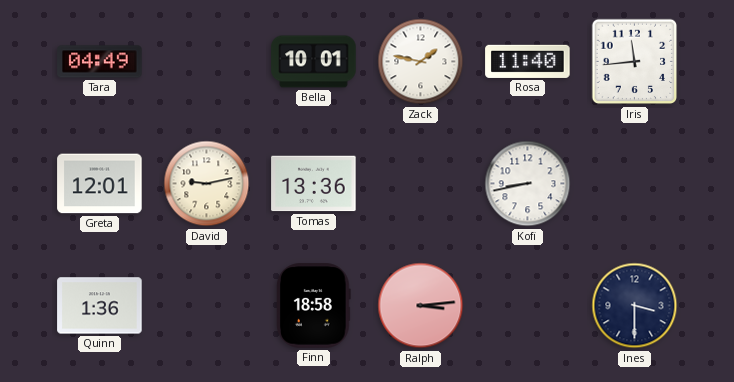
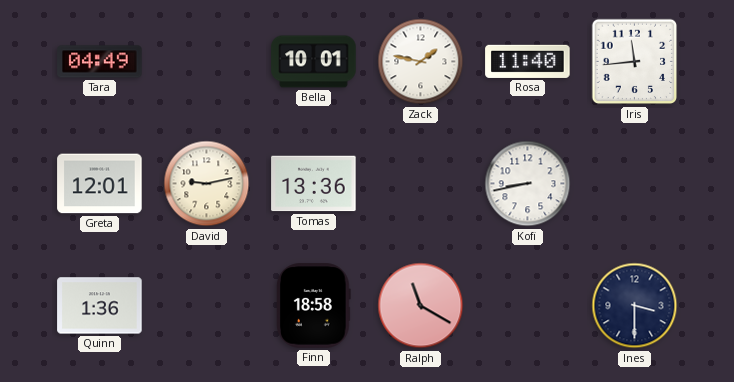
Ralph: 3:14 -> 11:20 (421, 306)
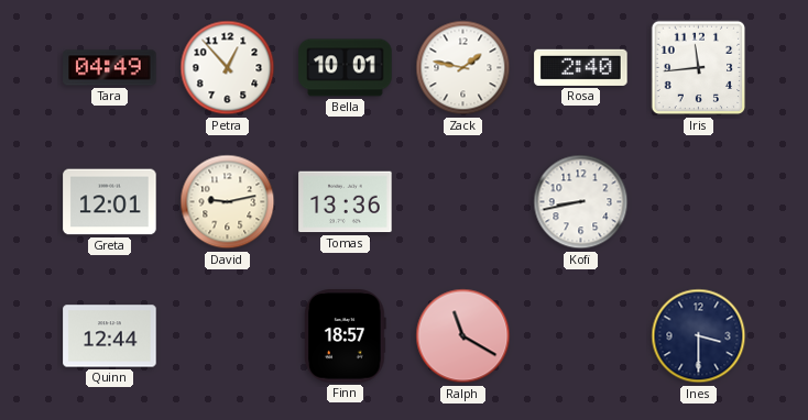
Petra: none -> 12:53 (228, 68)
Rosa: 11:40 -> 2:40 (581, 67)
Quinn: 1:36 -> 12:44 (110, 336)
Finn: 18:58 -> 18:57 (346, 336)
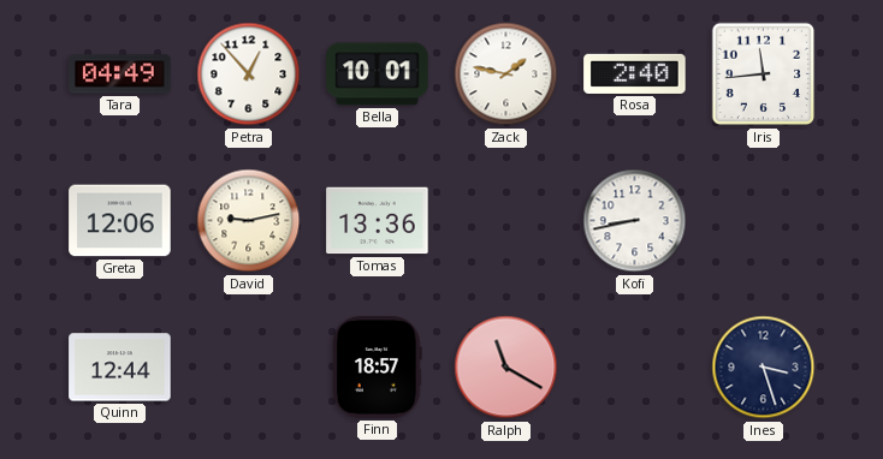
Greta: 12:01 -> 12:06 (120, 221)
Ines: 3:30 -> 3:27 (764, 368)
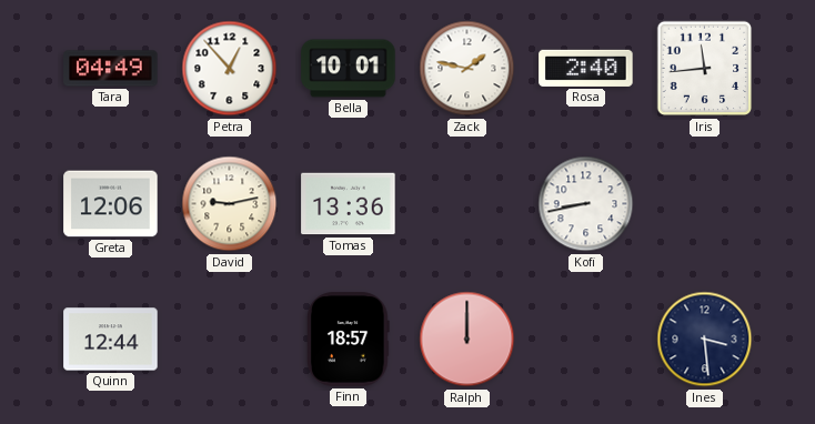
Ralph: 11:20 -> 12:00 (467, 340)
Ines: 3:27 -> 3:29 (705, 340)
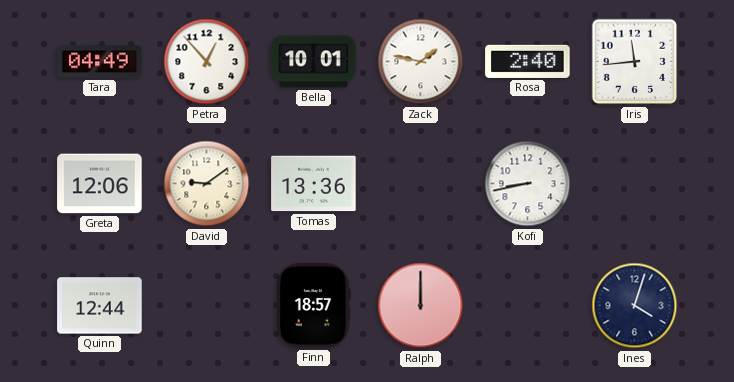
David: 9:13 -> 9:09 (207, 184)
Ines: 3:29 -> 4:03 (635, 306)
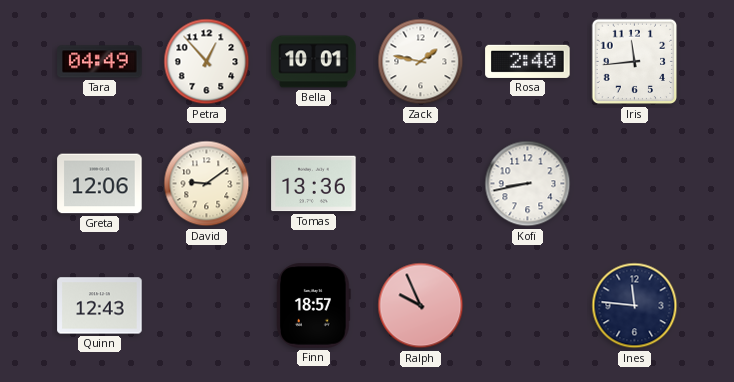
Quinn: 12:44 -> 12:43 (100, 306)
Ralph: 12:00 -> 9:56 (421, 306)
Ines: 4:03 -> 11:46 (635, 306)
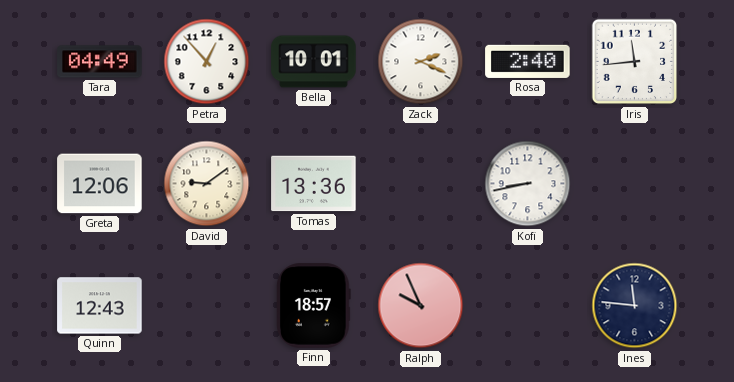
Zack: 1:47 -> 2:19 (421, 62)
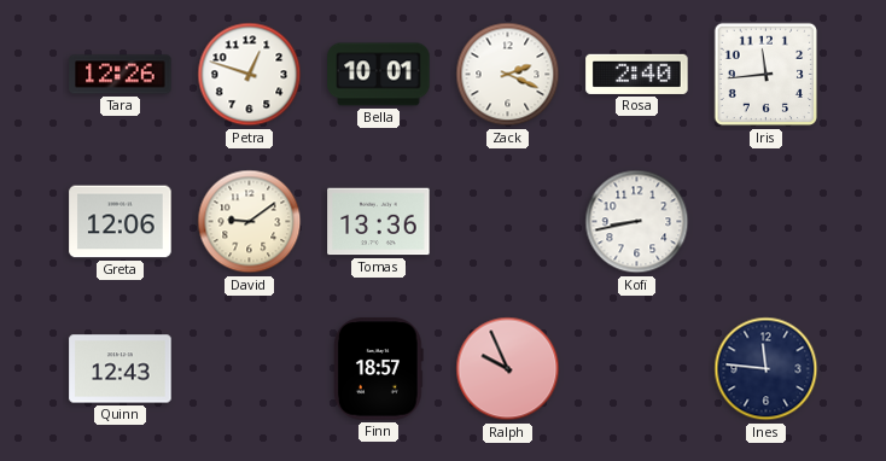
Tara: 04:49 -> 12:26 (121, 75)
Petra: 12:53 -> 12:48 (250, 75)
